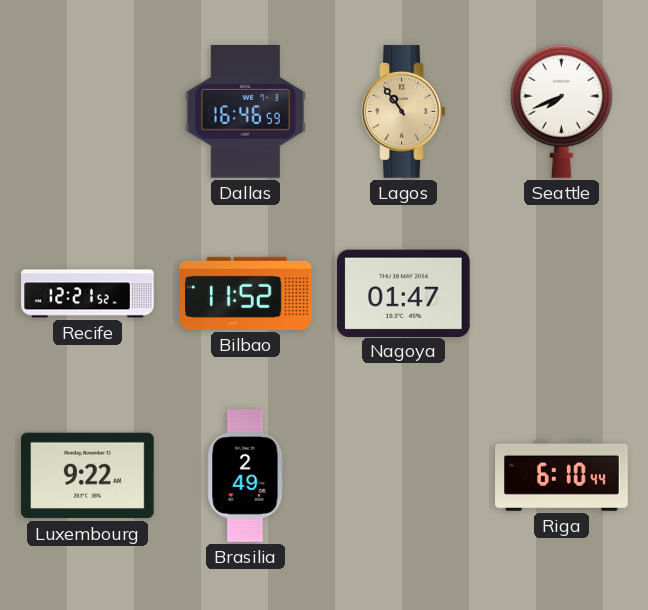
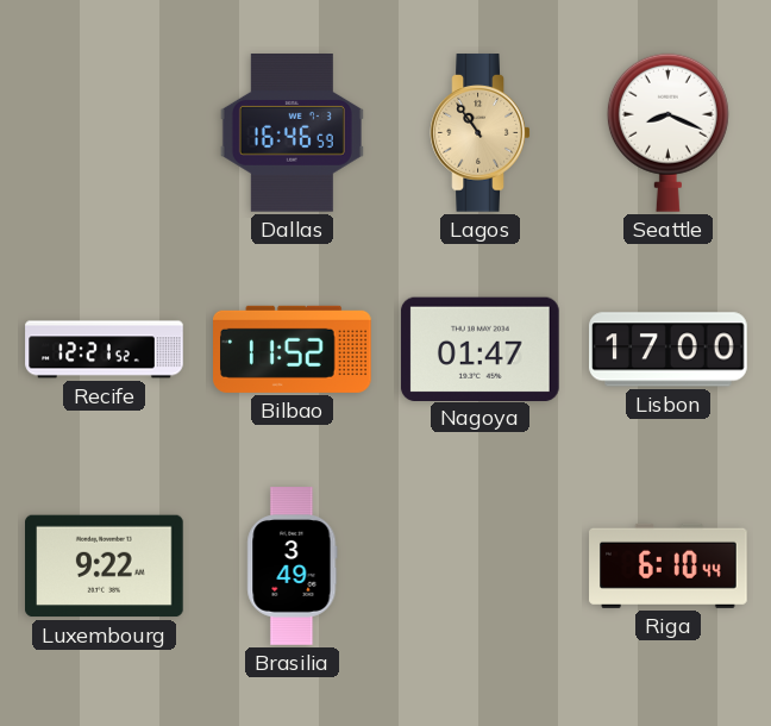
Seattle: 7:41 -> 8:19 (667, 132)
Lisbon: none -> 17:00 (669, 350)
Brasilia: 2:49 -> 3:49 (293, 567)
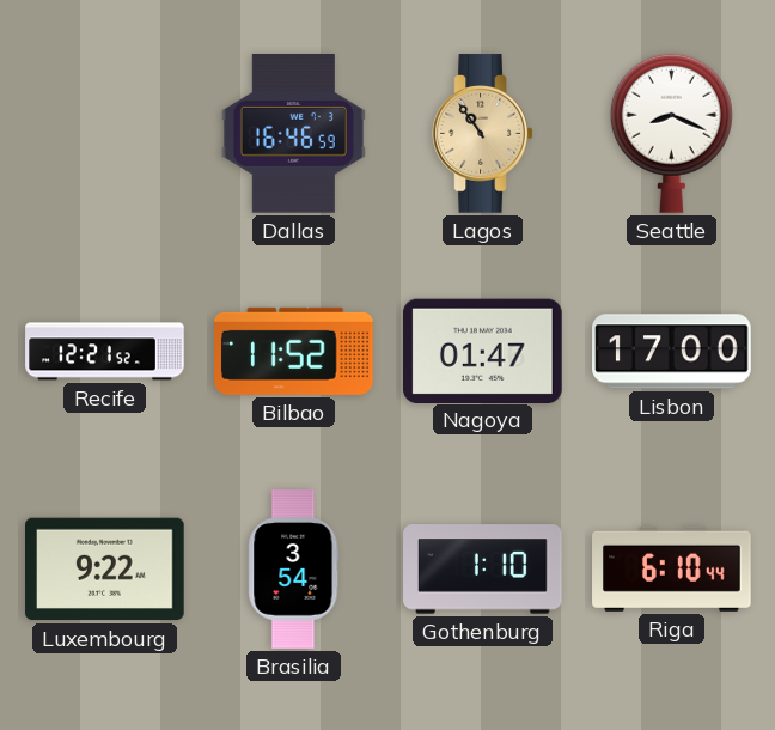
Brasilia: 3:49 -> 3:54 (294, 570)
Gothenburg: none -> 1:10 (483, 570)
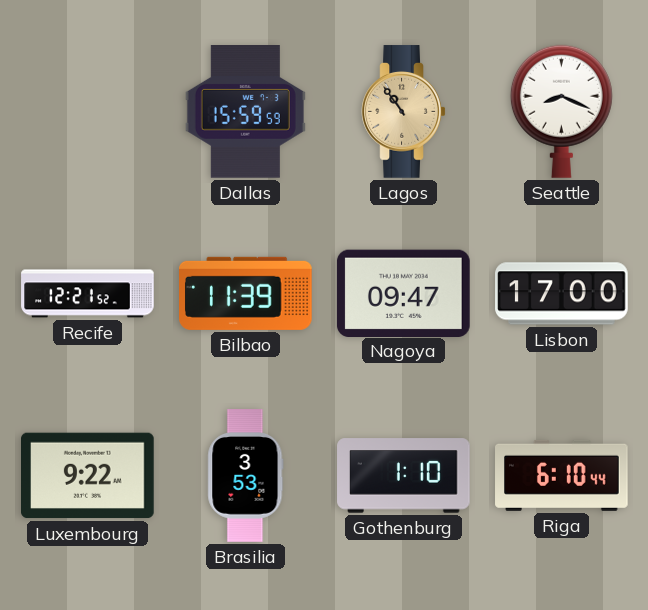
Dallas: 16:46 -> 15:59 (245, 112)
Bilbao: 11:52 -> 11:39 (246, 293)
Nagoya: 01:47 -> 09:47 (404, 293)
Brasilia: 3:54 -> 3:53 (246, 476)
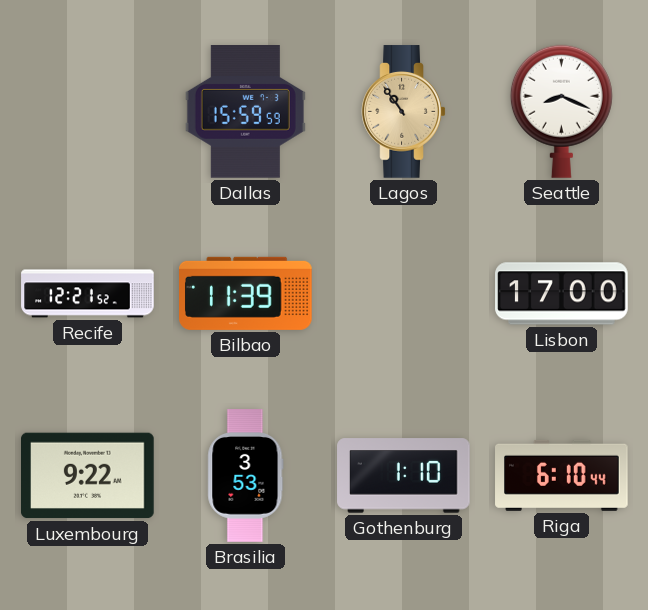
Nagoya: 09:47 -> none (404, 293)
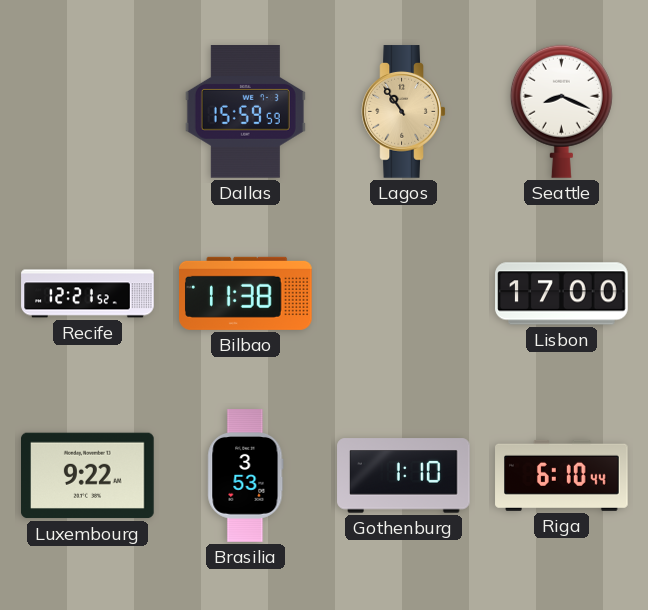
Bilbao: 11:39 -> 11:38 (246, 293)
